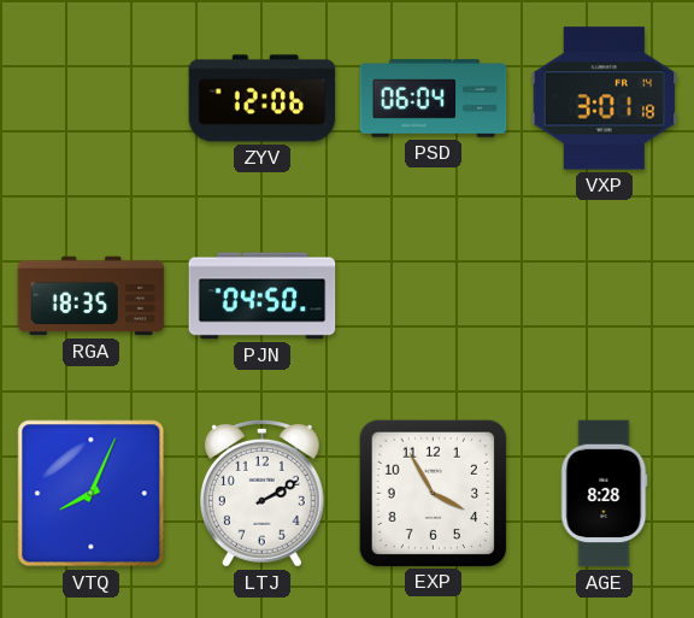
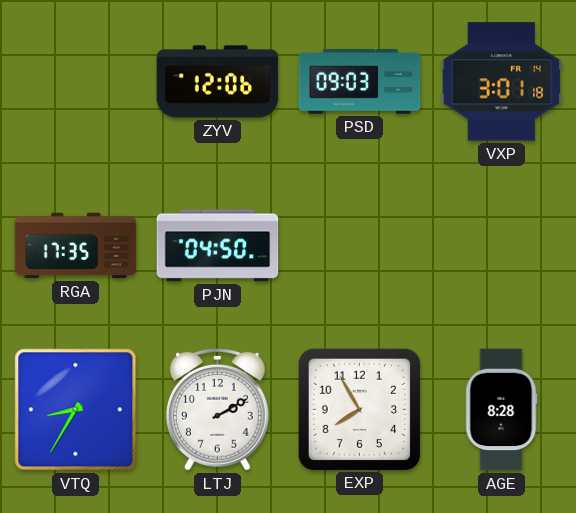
PSD: 06:04 -> 09:03 (360, 82)
RGA: 18:35 -> 17:35 (76, 246)
VTQ: 8:04 -> 8:35 (76, 410)
EXP: 3:55 -> 7:55 (359, 409)
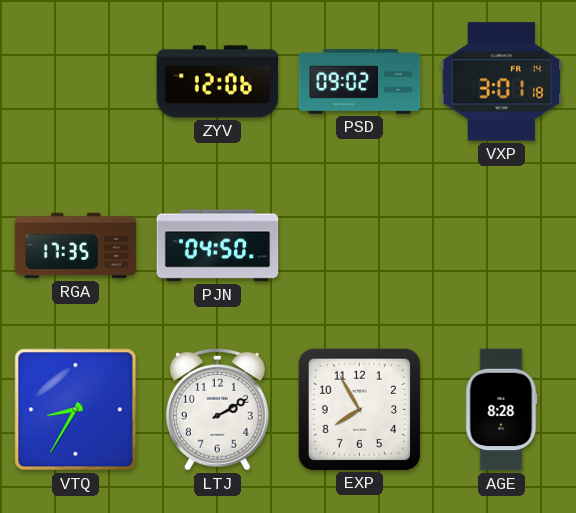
PSD: 09:03 -> 09:02 (360, 82)
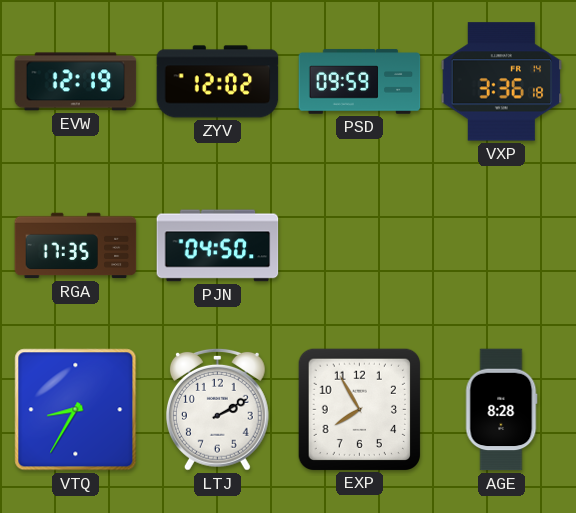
EVW: none -> 12:19 (76, 82)
ZYV: 12:06 -> 12:02 (218, 82)
PSD: 09:02 -> 09:59 (360, 82)
VXP: 3:01 -> 3:36 (502, 82)
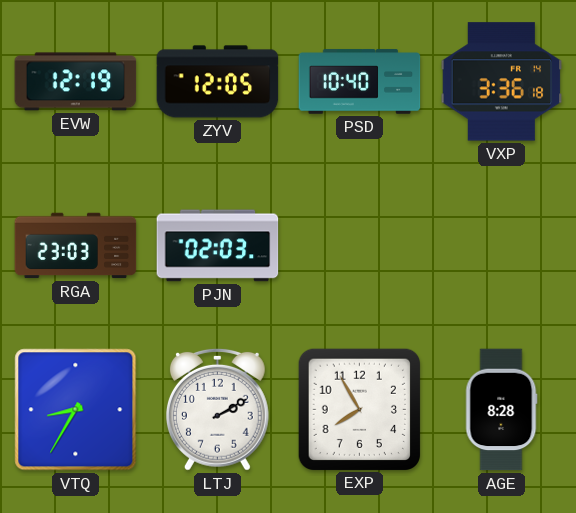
ZYV: 12:02 -> 12:05 (218, 82)
PSD: 09:59 -> 10:40 (360, 82)
RGA: 17:35 -> 23:03 (76, 246)
PJN: 04:50 -> 02:03 (218, 246)
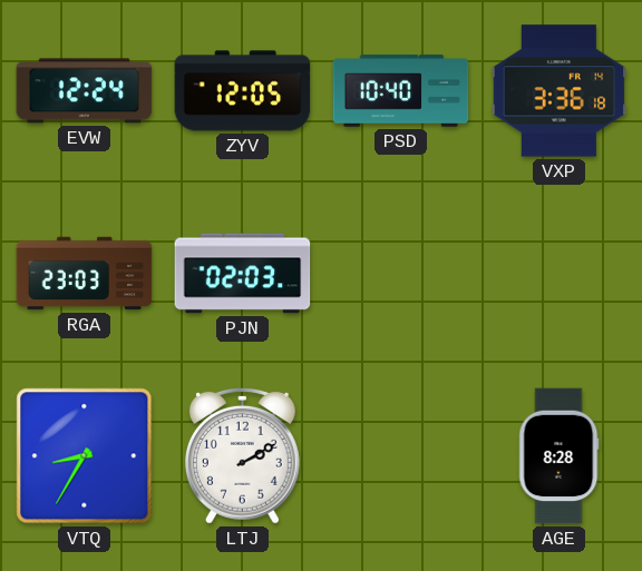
EVW: 12:19 -> 12:24 (85, 91)
EXP: 7:55 -> none (359, 409)
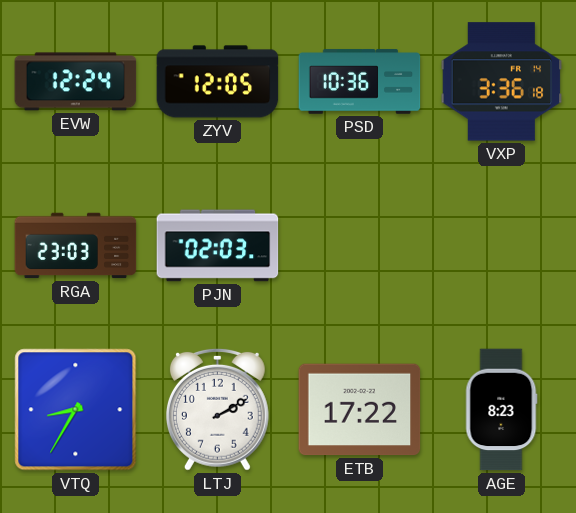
PSD: 10:40 -> 10:36 (360, 82)
ETB: none -> 17:22 (360, 410)
AGE: 8:28 -> 8:23 (501, 410)
